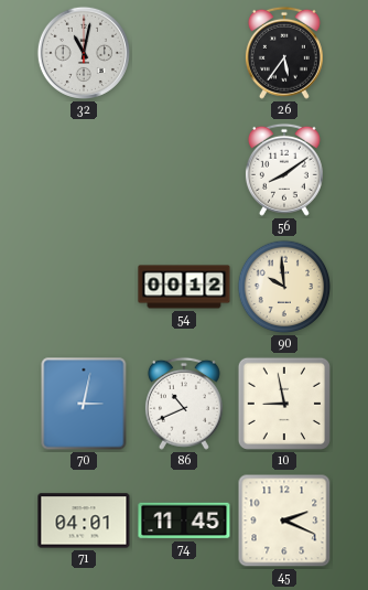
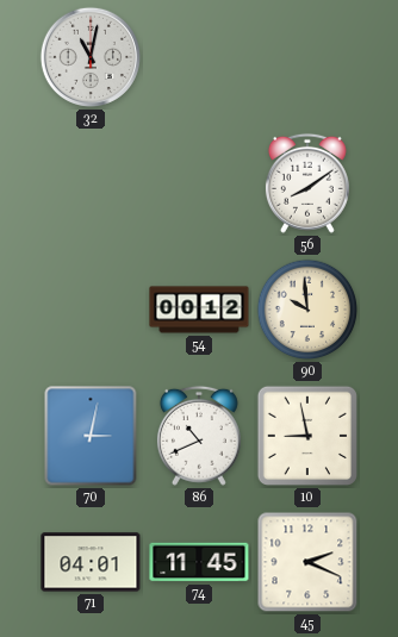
26: 5:36 -> none (284, 53)
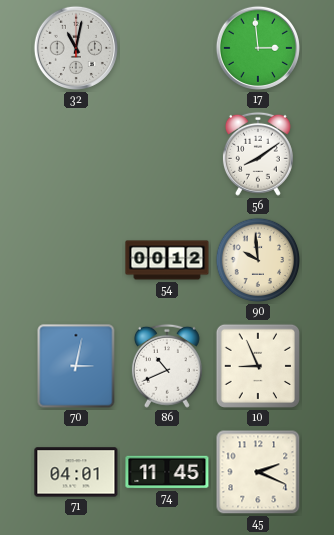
17: none -> 2:59 (258, 48)
10: 8:58 -> 8:56 (258, 366)
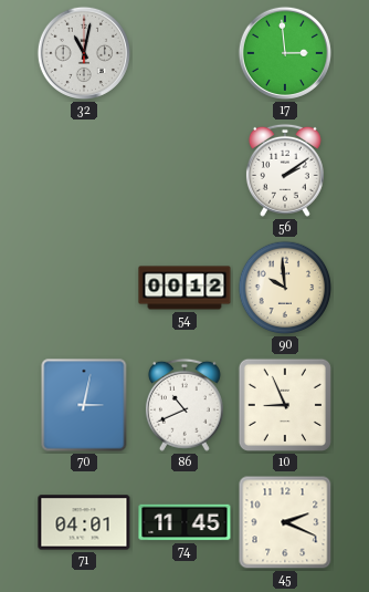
56: 8:09 -> 2:09 (285, 170)
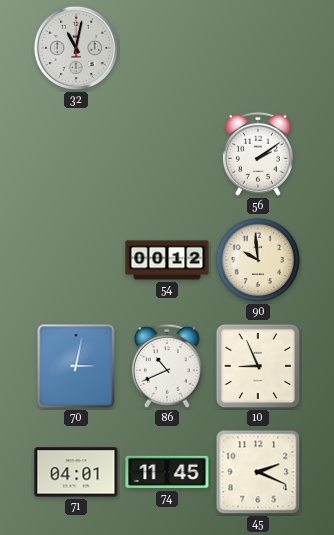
17: 2:59 -> none (285, 53)
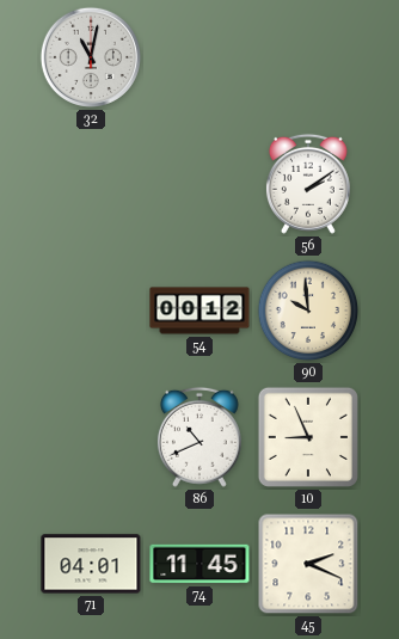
70: 3:02 -> none (76, 366)
